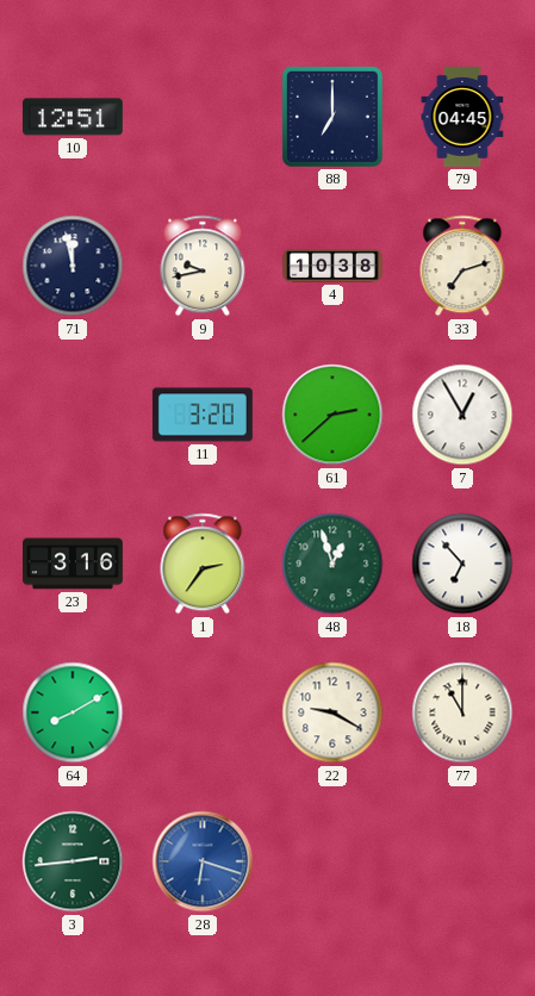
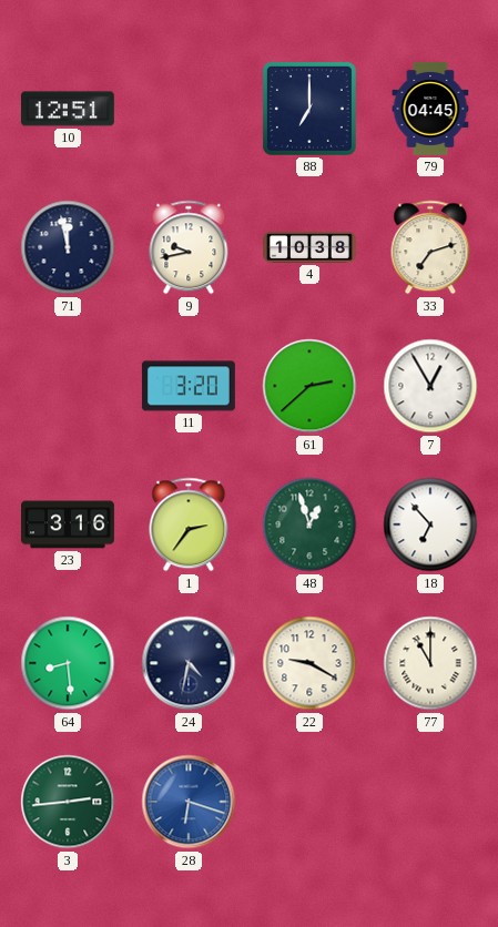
64: 8:10 -> 8:29 (68, 663)
24: none -> 4:32 (189, 663)
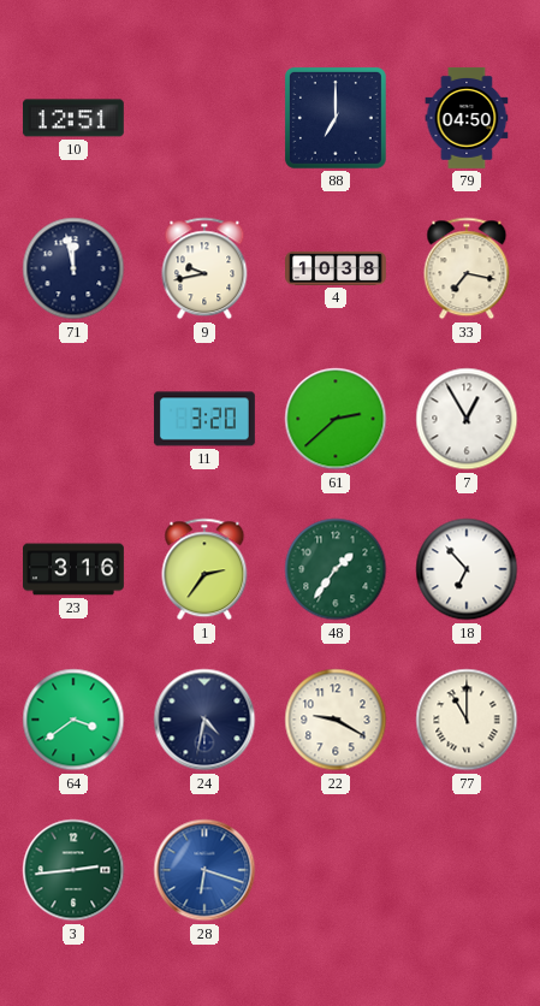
79: 04:45 -> 04:50 (467, 118)
33: 7:12 -> 7:17 (467, 268)
48: 12:57 -> 1:36 (336, 569)
64: 8:29 -> 3:39 (73, 720)
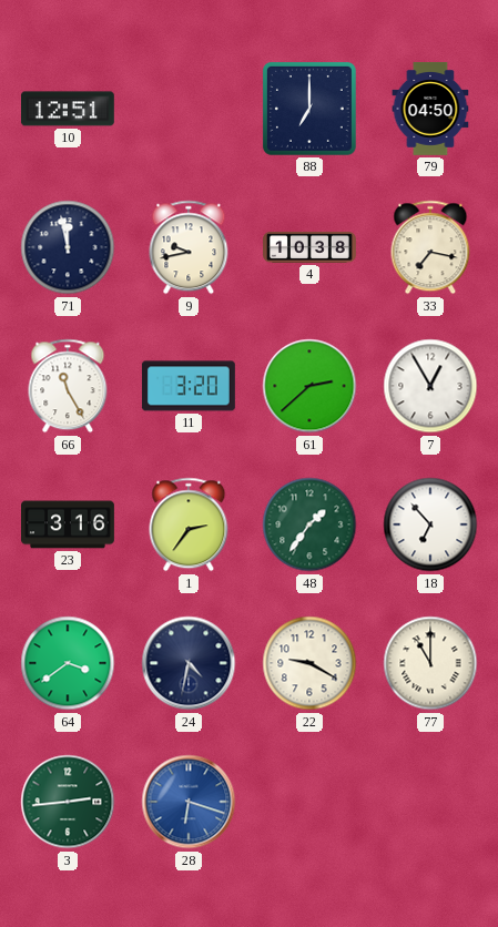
66: none -> 11:25 (68, 386)
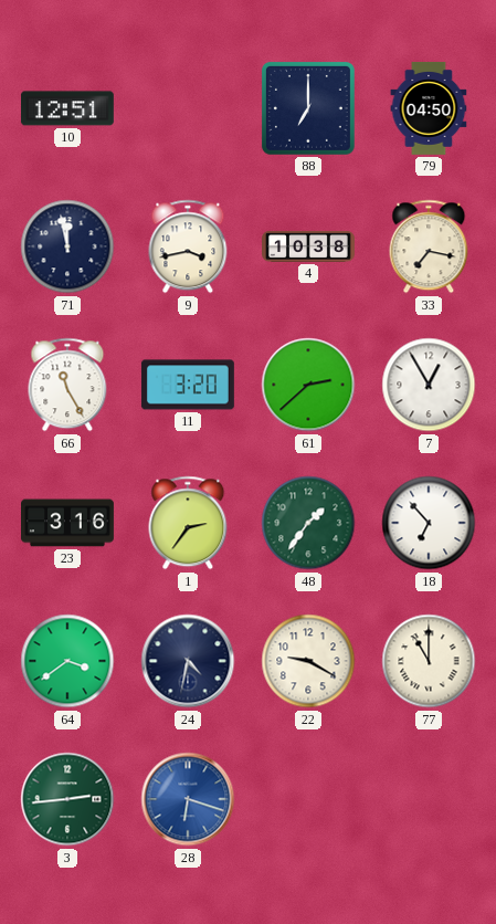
9: 9:43 -> 3:43 (188, 246)
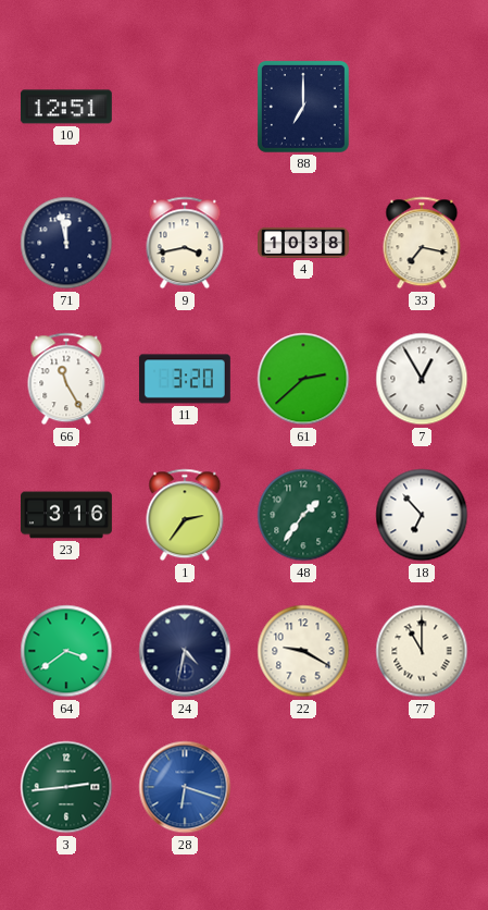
79: 04:50 -> none (429, 108)
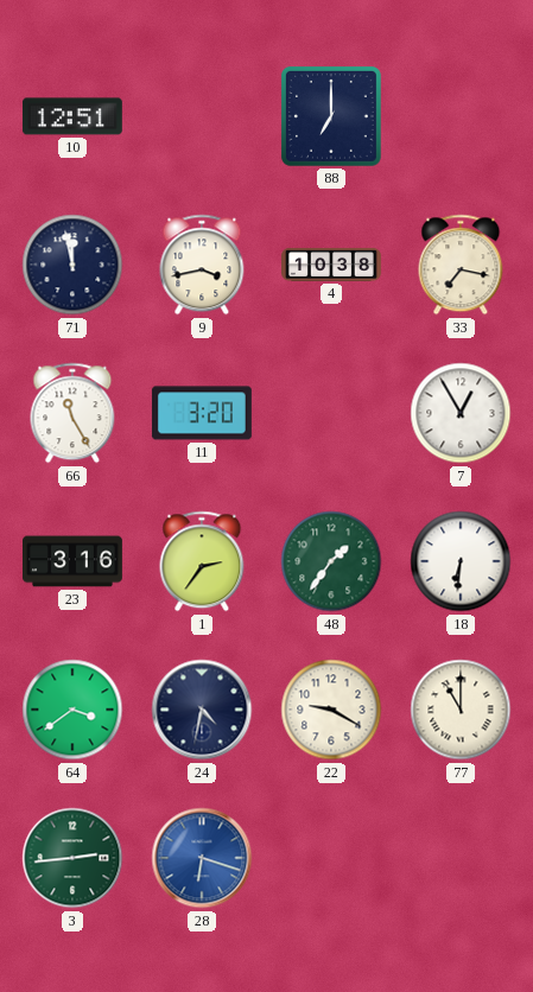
61: 2:38 -> none (303, 379)
18: 6:53 -> 6:31 (461, 561)
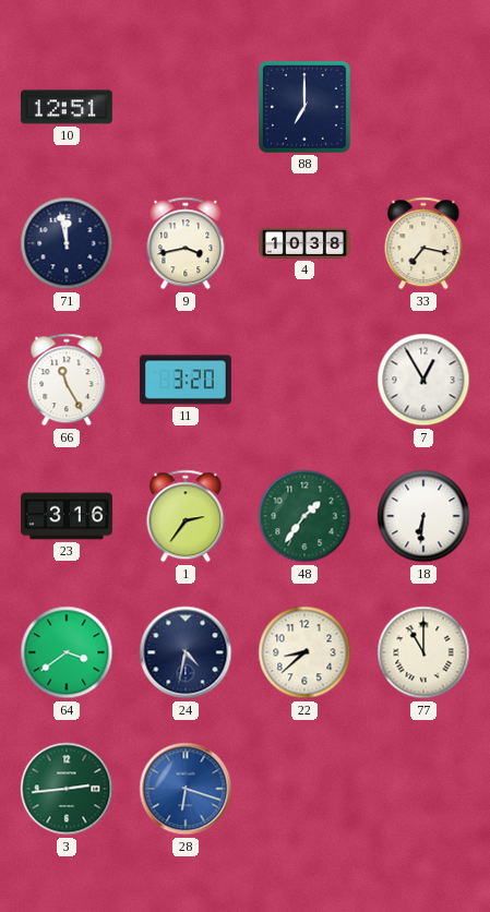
22: 9:20 -> 8:38 (304, 652)
